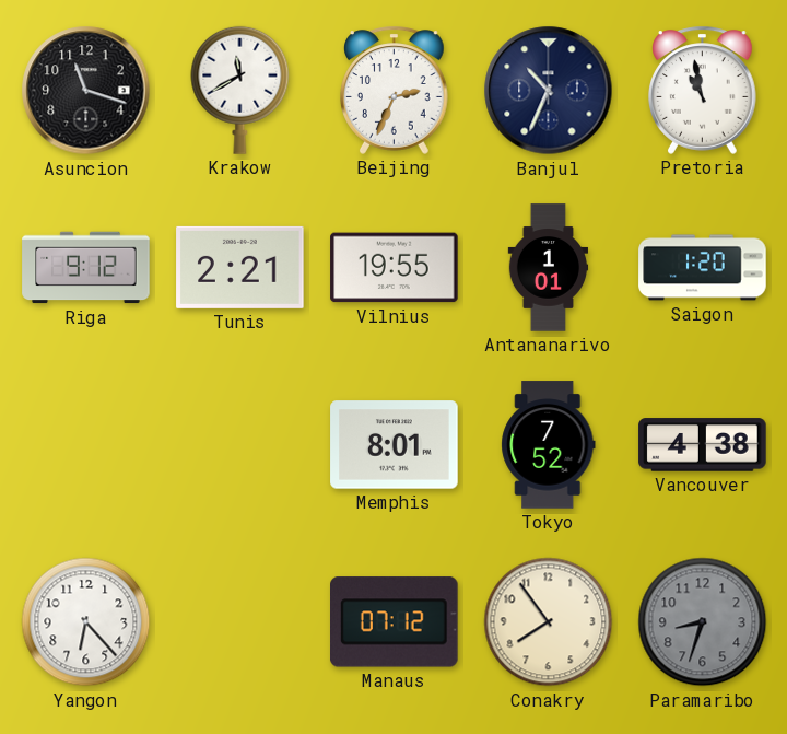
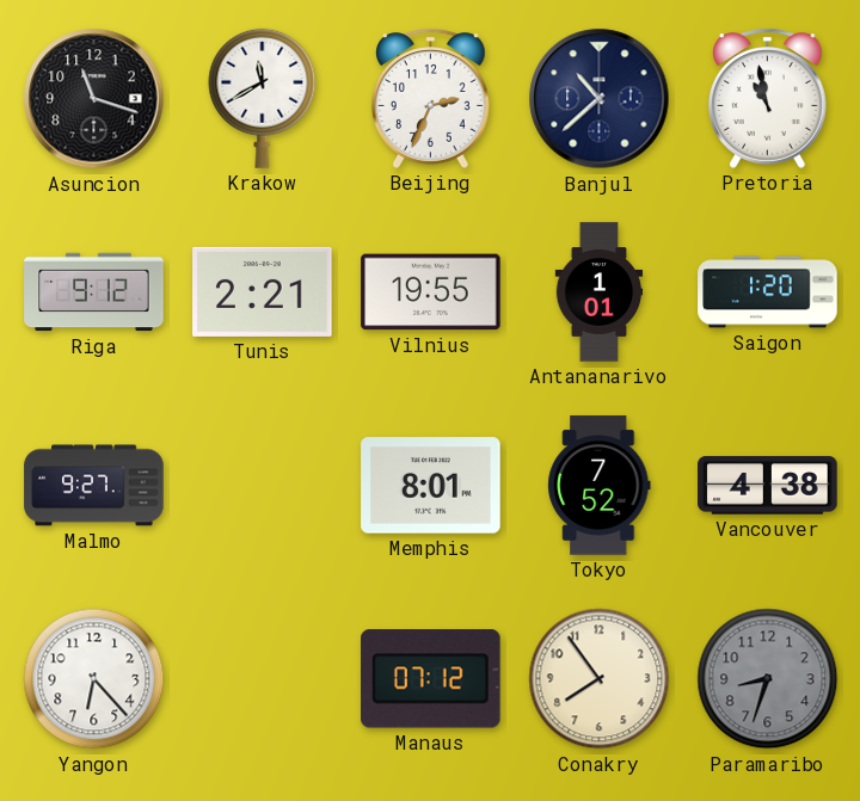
Banjul: 10:34 -> 10:38 (600, 99)
Malmo: none -> 9:27 (94, 486)
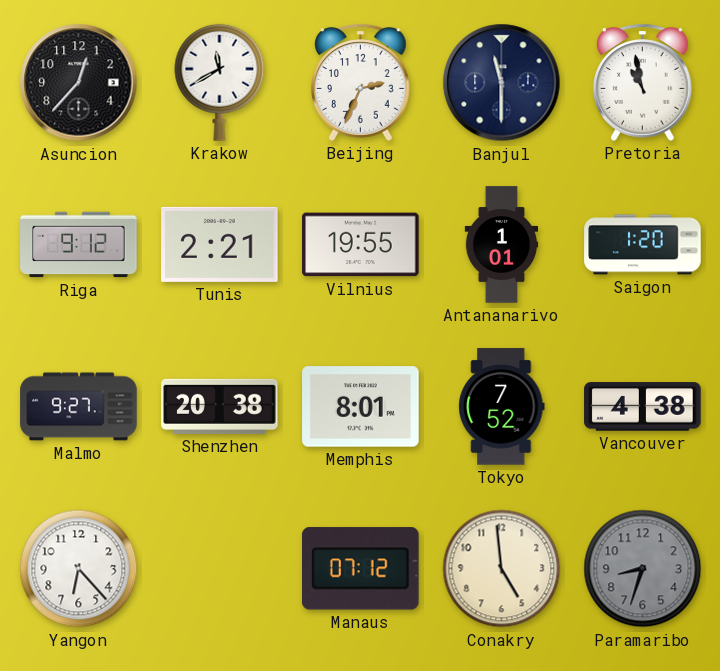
Asuncion: 11:18 -> 12:37 (79, 83)
Banjul: 10:38 -> 11:30 (502, 83)
Shenzhen: none -> 20:38 (220, 406)
Conakry: 7:54 -> 4:59 (502, 569)
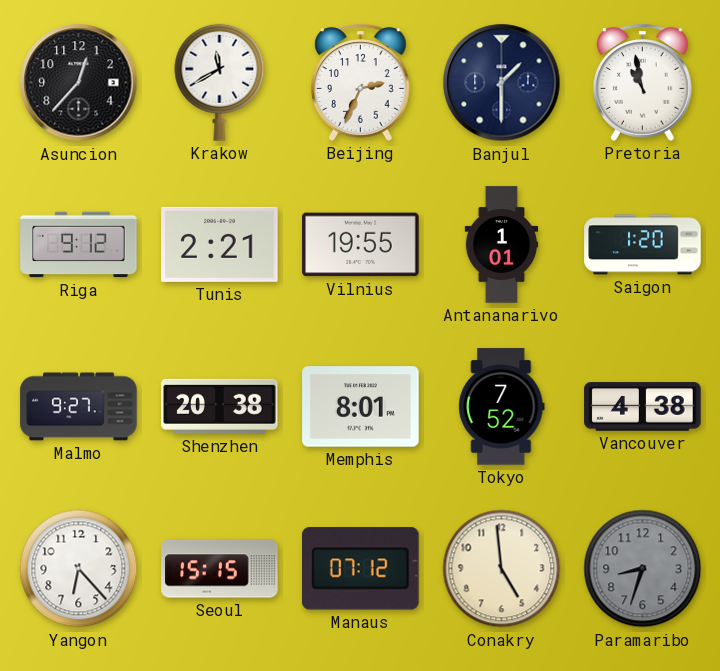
Banjul: 11:30 -> 1:30 (502, 83)
Seoul: none -> 15:15 (220, 569)
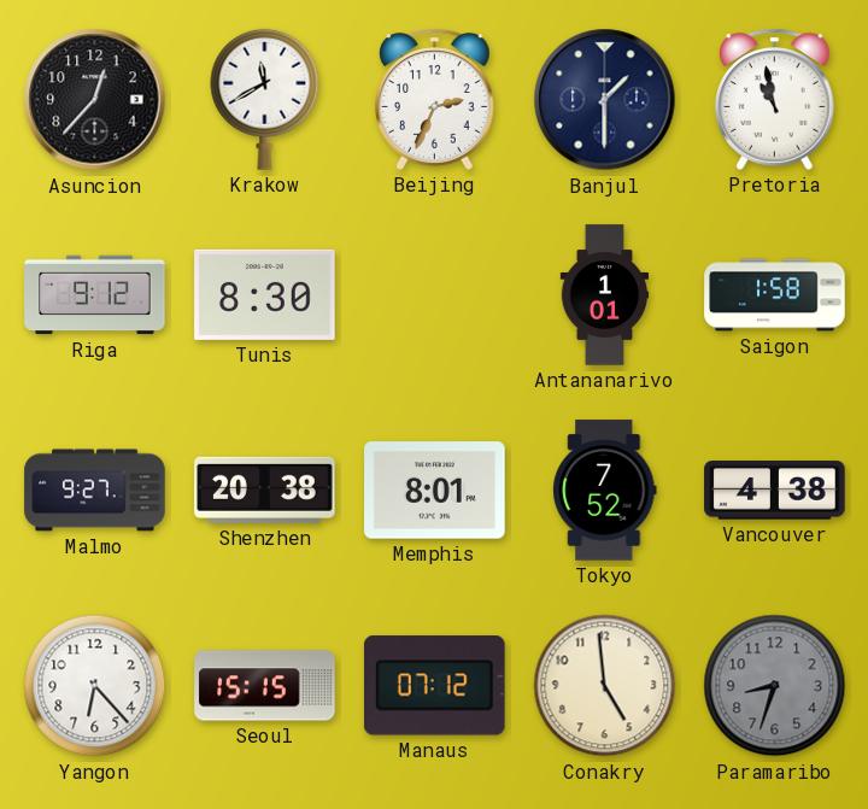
Tunis: 2:21 -> 8:30 (265, 294)
Vilnius: 19:55 -> none (361, 245)
Saigon: 1:20 -> 1:58 (775, 295)
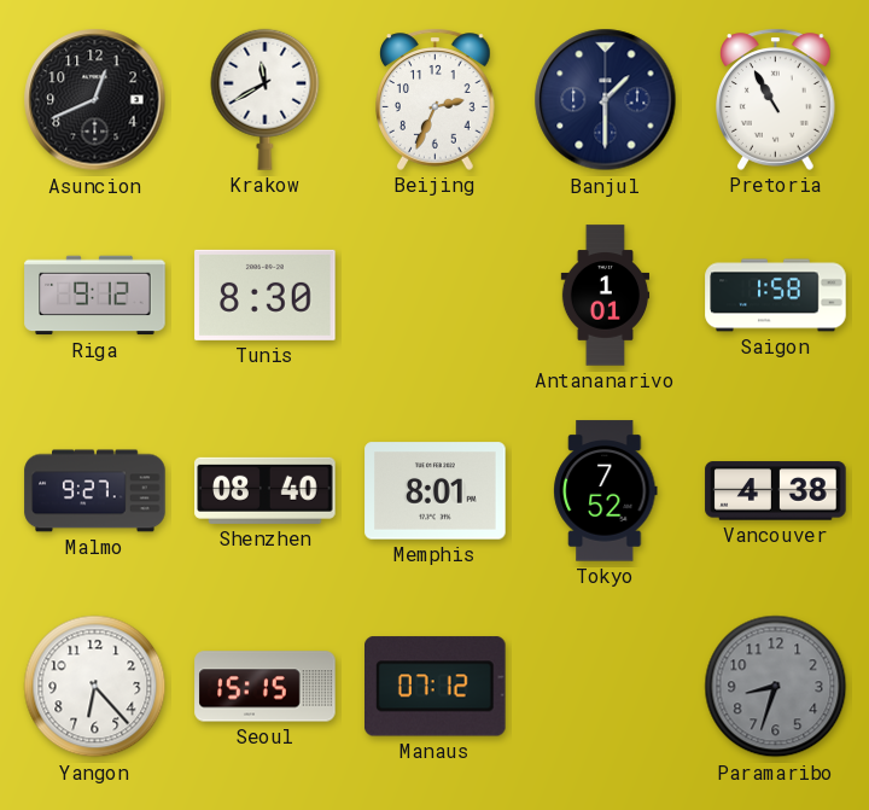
Asuncion: 12:37 -> 12:41 (95, 100)
Pretoria: 10:58 -> 10:55 (776, 99)
Shenzhen: 20:38 -> 08:40 (266, 490)
Conakry: 4:59 -> none (605, 686)
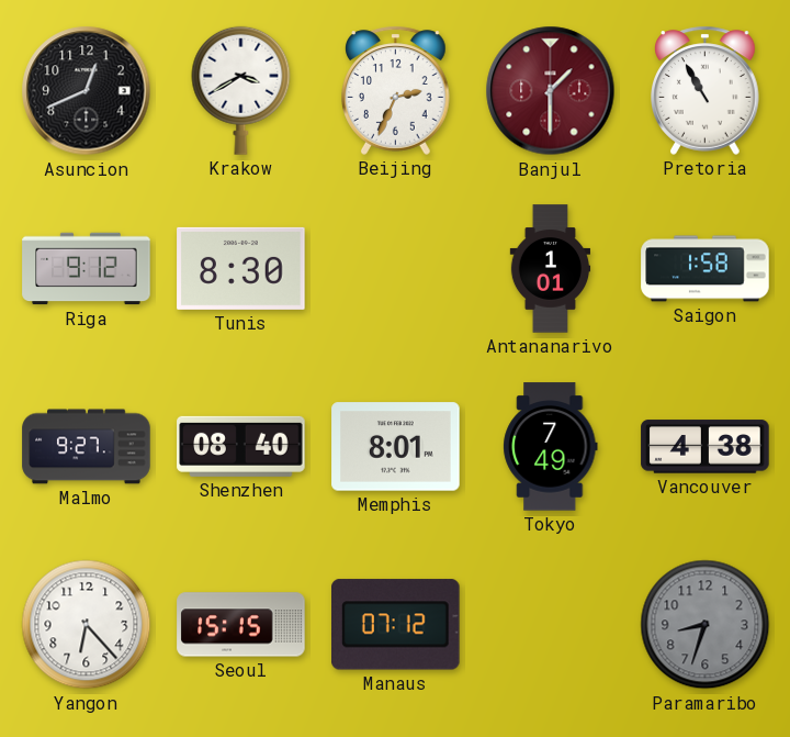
Krakow: 11:40 -> 3:40 (241, 90)
Banjul dial: navy -> burgundy (551, 91)
Tokyo: 7:52 -> 7:49 (551, 447)
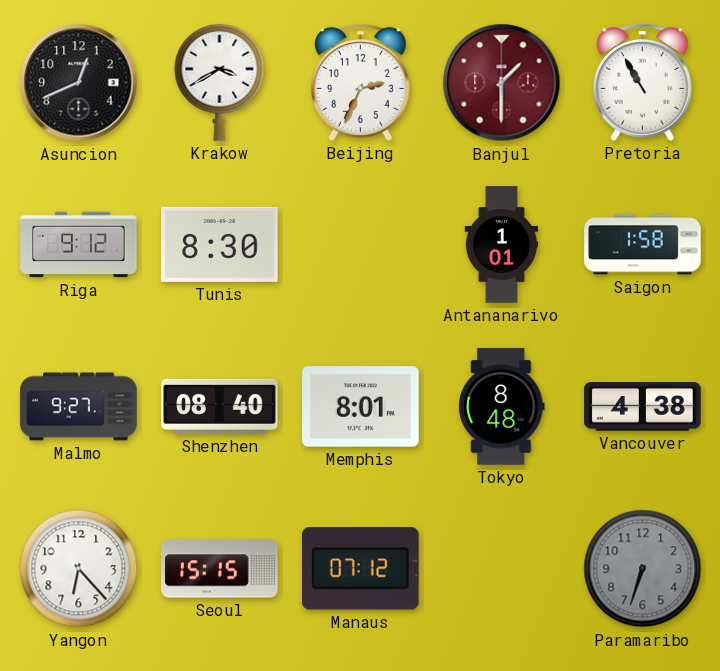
Tokyo: 7:49 -> 8:48 (502, 407)
Paramaribo: 8:33 -> 6:33 (643, 569)
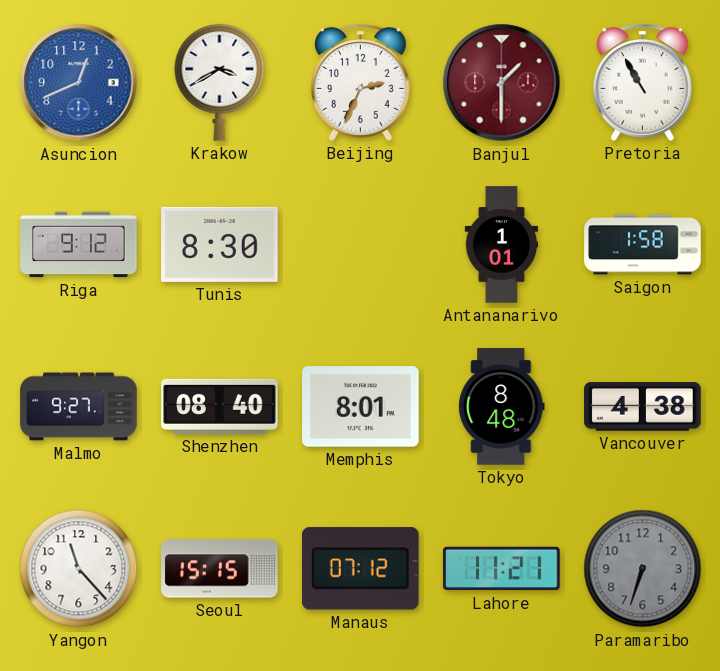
Asuncion dial: black -> blue (79, 83)
Yangon: 6:23 -> 11:23 (79, 569)
Lahore: none -> 11:21 (502, 569)
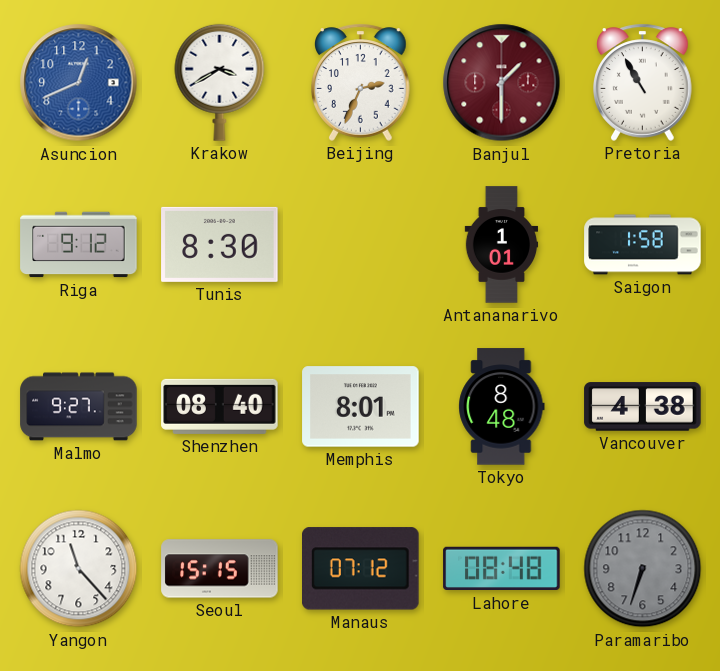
Lahore: 11:21 -> 08:48 (502, 569)
